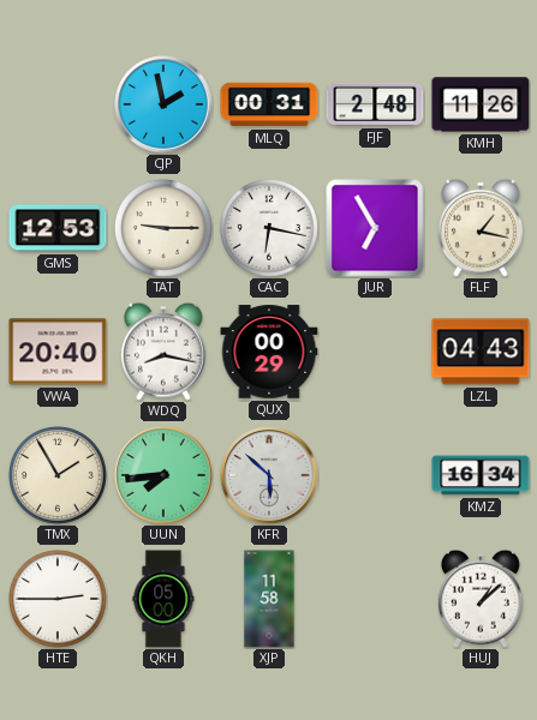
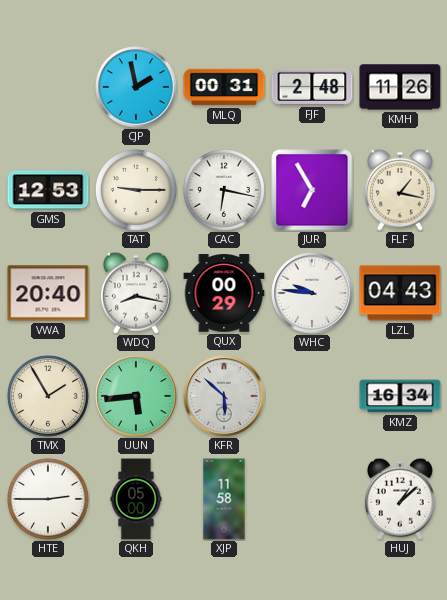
WHC: none -> 9:46 (312, 293)
UUN: 7:44 -> 5:44 (136, 396)
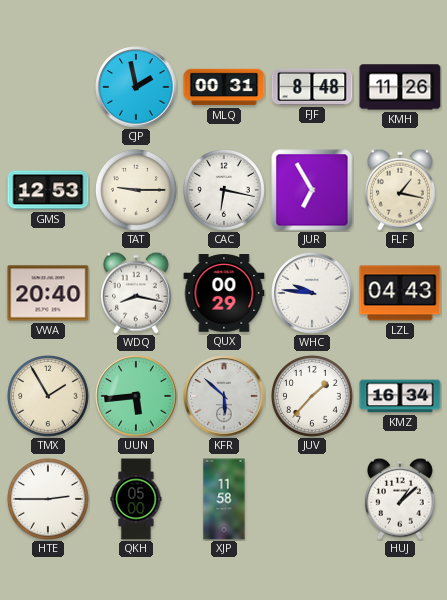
FJF: 2:48 -> 8:48 (312, 87)
JUV: none -> 1:37 (313, 397)
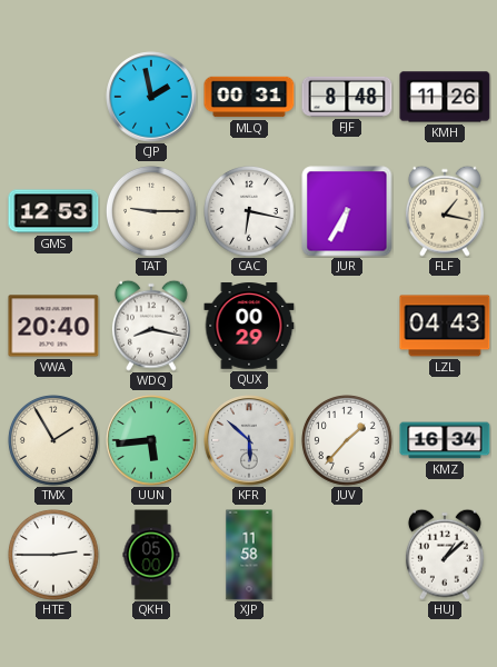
JUR: 6:55 -> 6:35 (347, 211)
WHC: 9:46 -> none (312, 293)
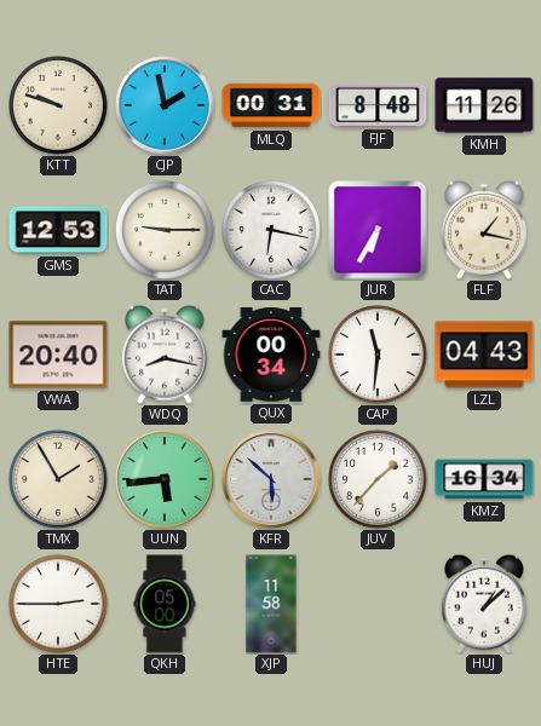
KTT: none -> 9:48 (59, 106)
QUX: 00:29 -> 00:34 (271, 355)
CAP: none -> 11:31 (379, 356)
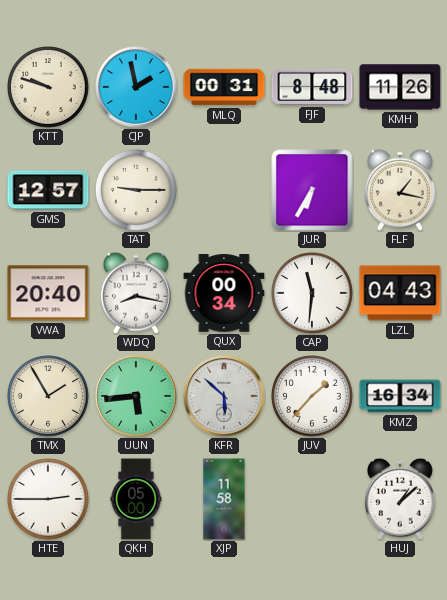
GMS: 12:53 -> 12:57 (48, 190)
CAC: 6:17 -> none (272, 231)
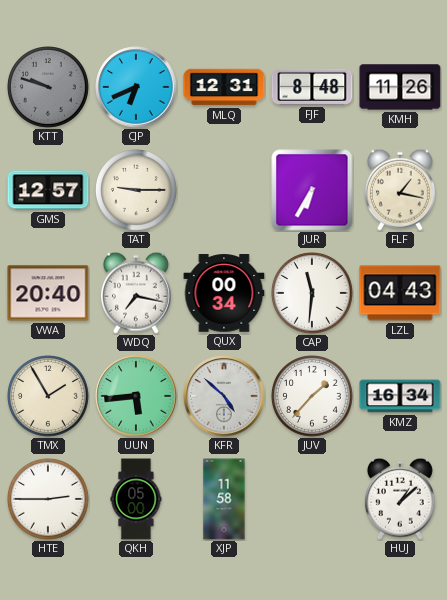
KTT dial: cream -> grey (49, 88)
CJP: 1:58 -> 6:41 (136, 87)
MLQ: 00:31 -> 12:31 (224, 87)
WDQ: 8:17 -> 7:17 (136, 293)
KFR: 5:52 -> 4:52 (224, 396)
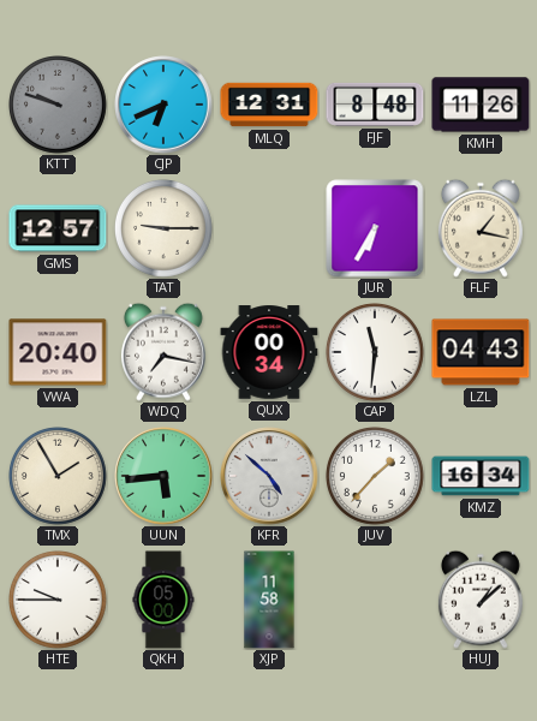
HTE: 2:45 -> 9:45 (59, 601)
